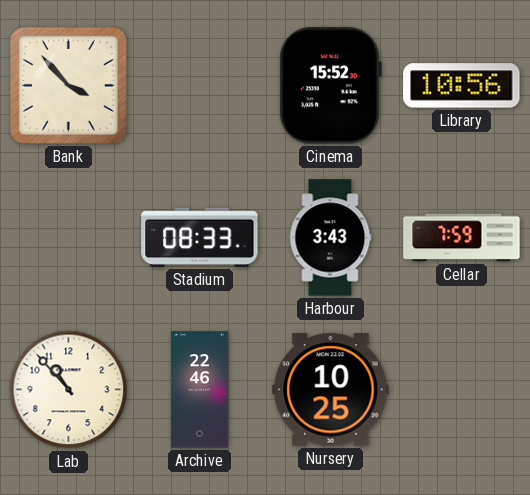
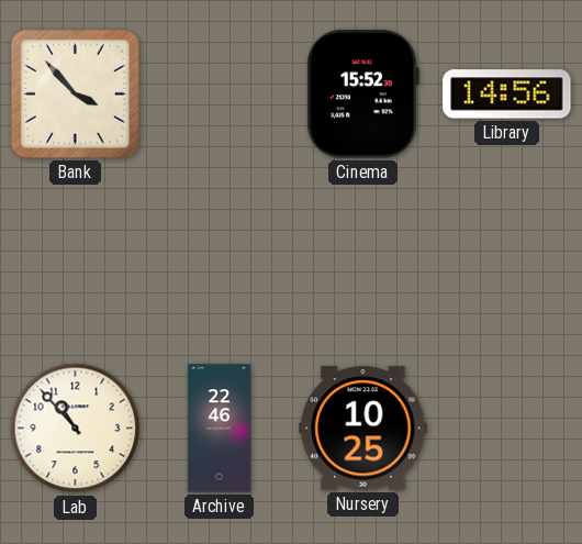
Library: 10:56 -> 14:56 (507, 95)
Stadium: 08:33 -> none (200, 237)
Harbour: 3:43 -> none (331, 238)
Cellar: 7:59 -> none (462, 238)
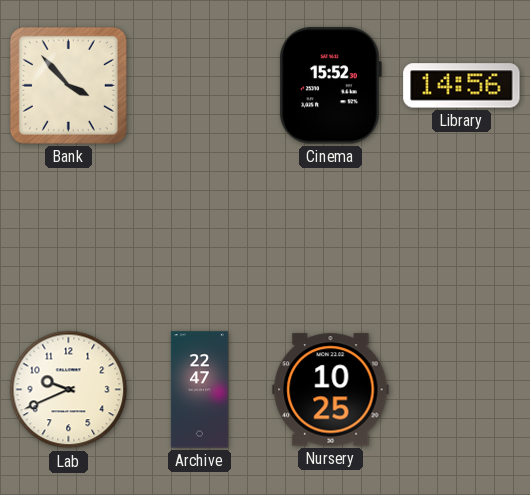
Lab: 10:53 -> 9:41 (69, 390)
Archive: 22:46 -> 22:47 (199, 390)
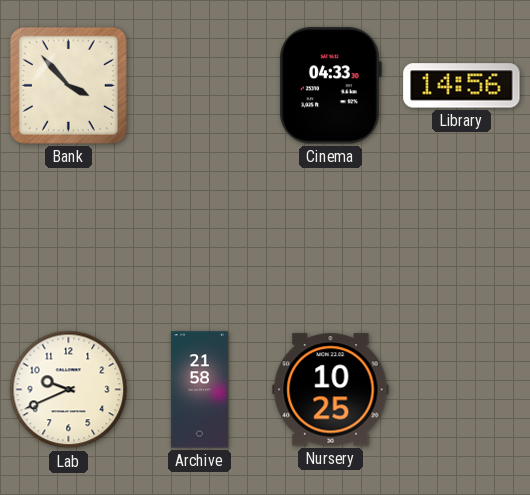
Cinema: 15:52 -> 04:33 (330, 86)
Archive: 22:47 -> 21:58 (199, 390)
